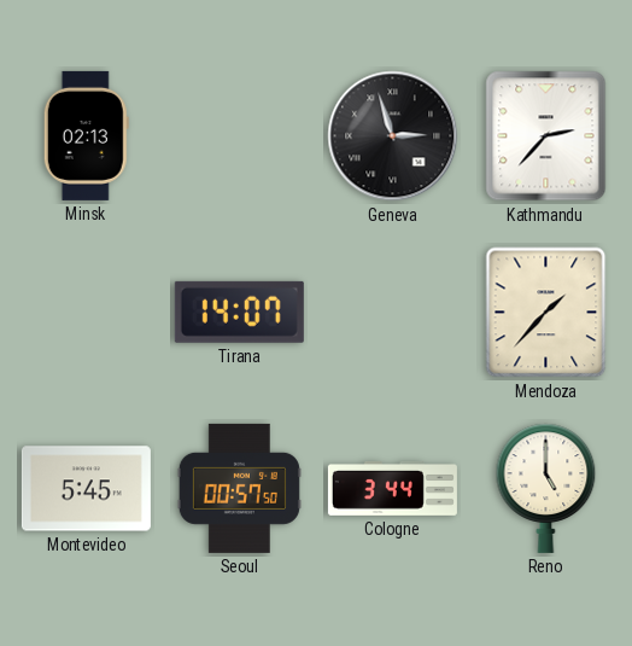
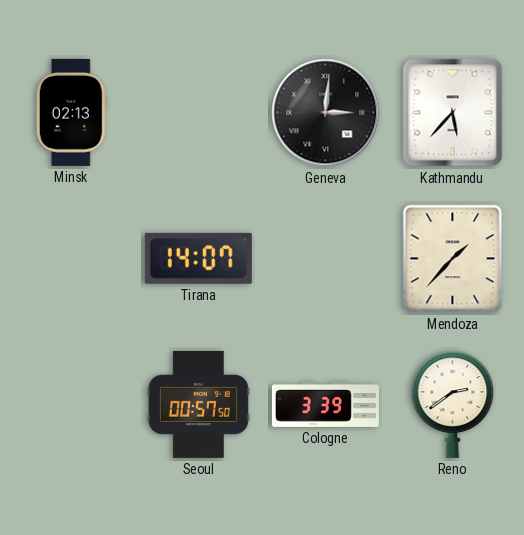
Geneva: 2:57 -> 3:01 (326, 113)
Kathmandu: 2:37 -> 5:37 (453, 113)
Montevideo: 5:45 -> none (86, 489)
Cologne: 3:44 -> 3:39 (325, 404)
Reno: 5:00 -> 2:39 (453, 404)
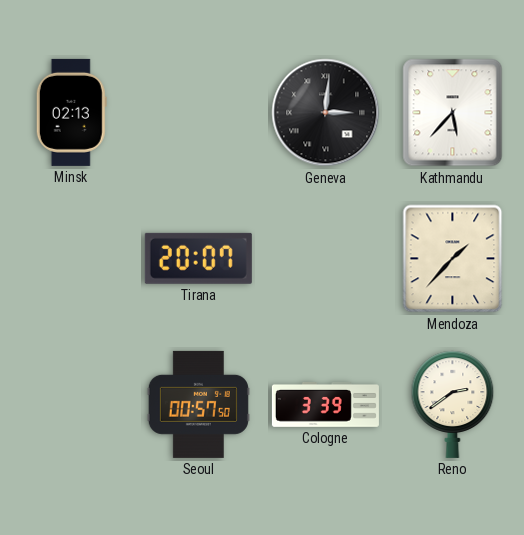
Tirana: 14:07 -> 20:07 (198, 258)
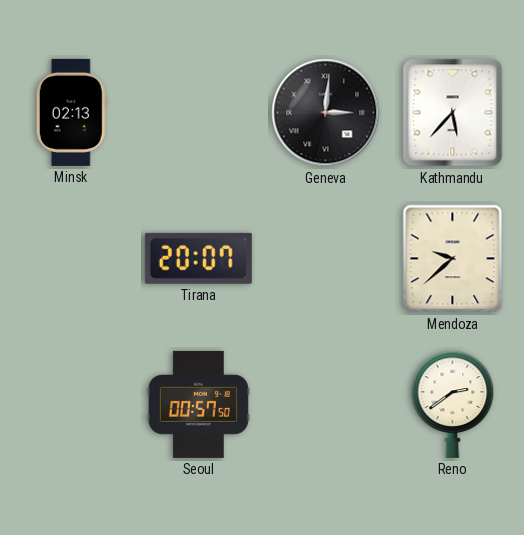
Mendoza: 1:37 -> 9:38 (453, 259)
Cologne: 3:39 -> none (325, 404)
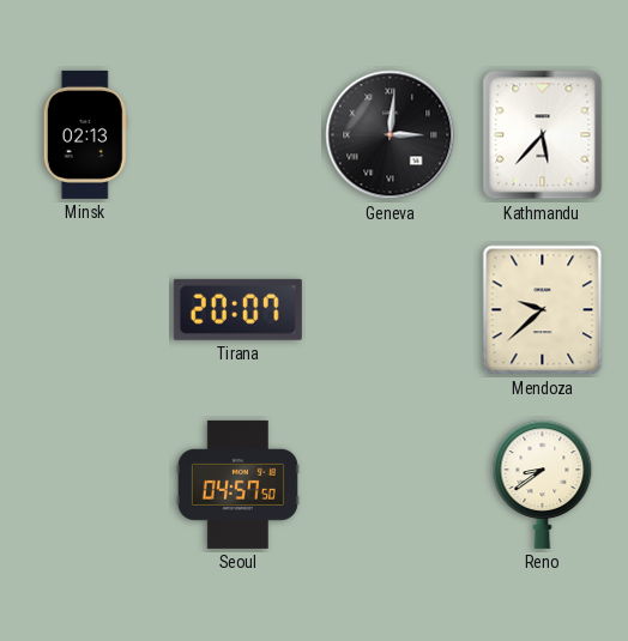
Seoul: 00:57 -> 04:57 (237, 484)
Reno: 2:39 -> 8:39 (543, 484)
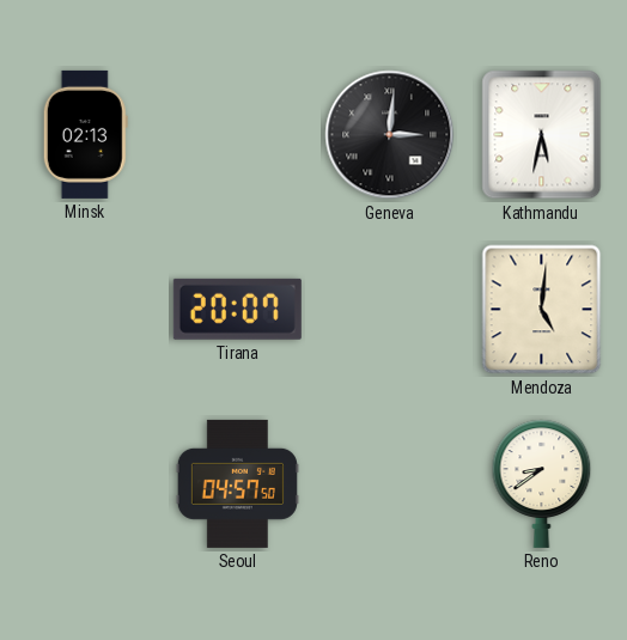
Kathmandu: 5:37 -> 5:32 (542, 135)
Mendoza: 9:38 -> 5:01 (542, 310)
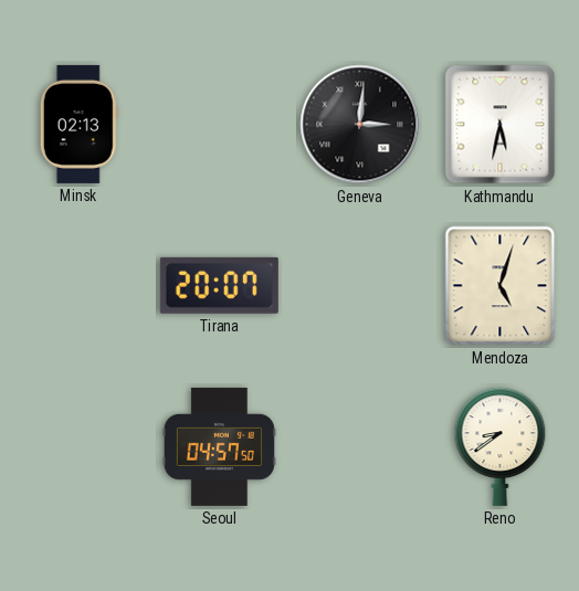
Mendoza: 5:01 -> 5:03 (501, 286)
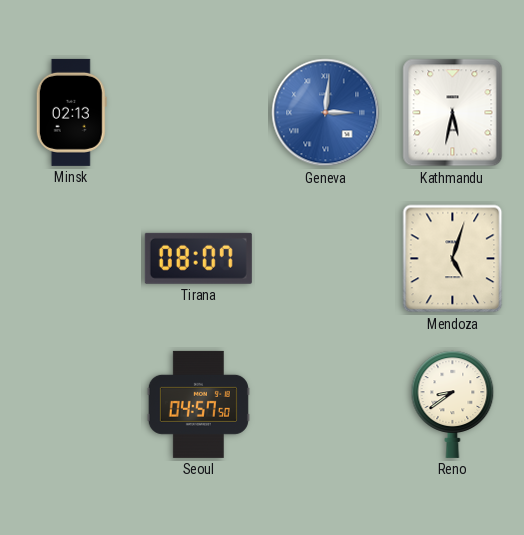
Geneva dial: black -> blue (326, 113)
Tirana: 20:07 -> 08:07 (198, 258)
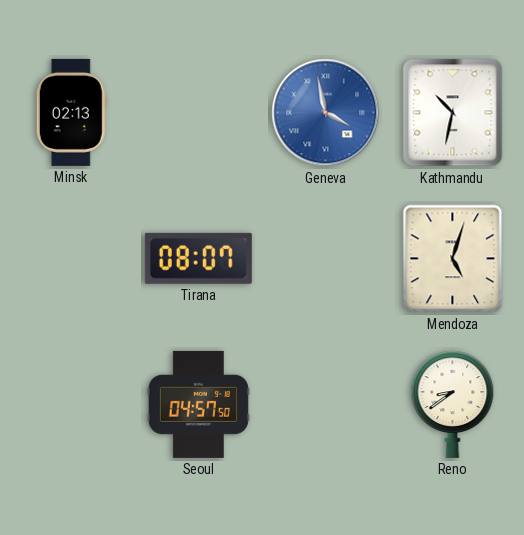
Geneva: 3:01 -> 3:58 (326, 113)
Kathmandu: 5:32 -> 10:32 (453, 113)
